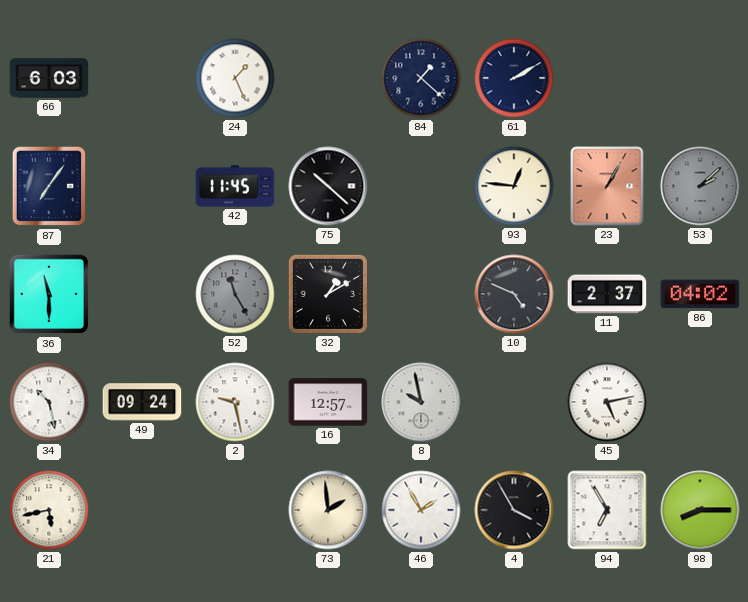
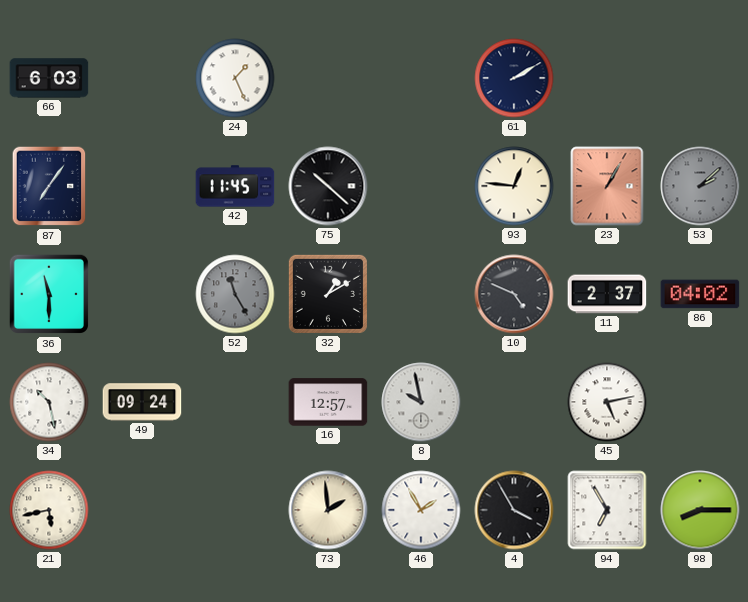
84: 1:22 -> none (421, 78)
2: 9:28 -> none (235, 402)
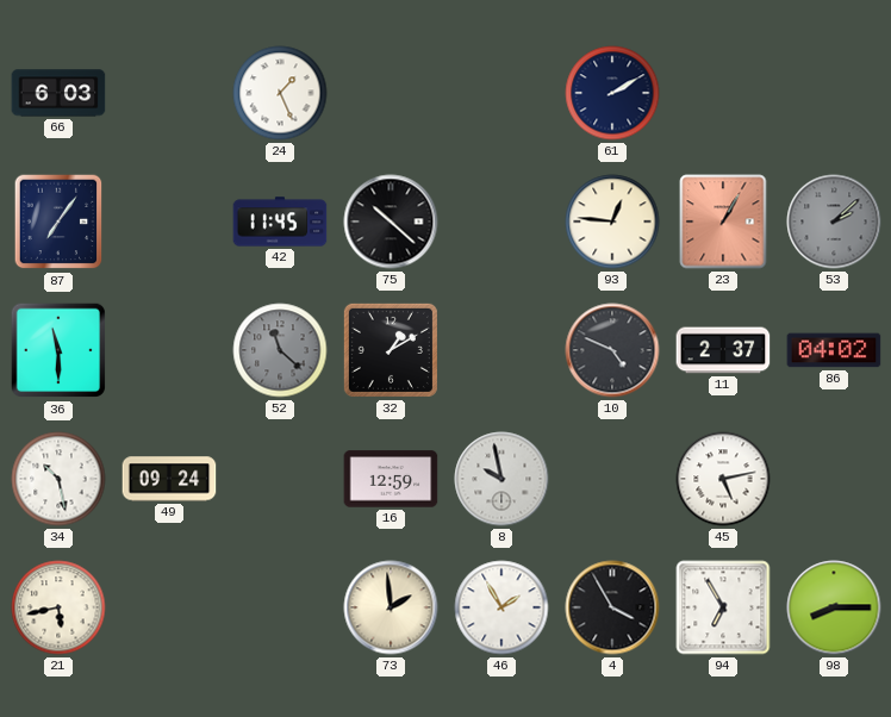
52: 11:25 -> 11:22 (280, 350)
16: 12:57 -> 12:59 (391, 479)
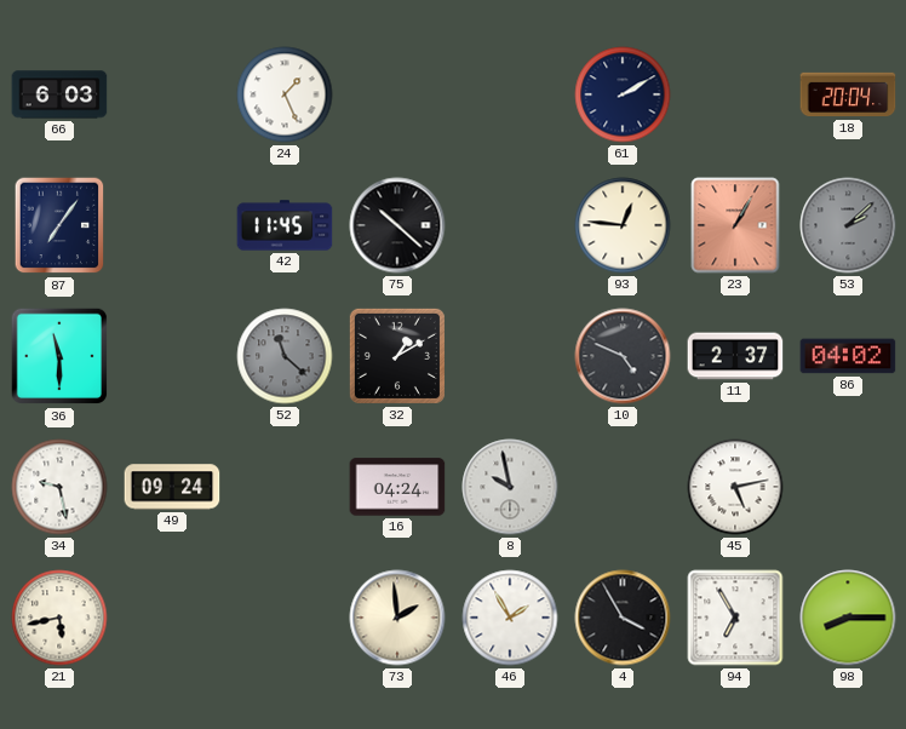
18: none -> 20:04 (848, 94)
34: 10:28 -> 9:28 (59, 487)
16: 12:59 -> 04:24 (397, 487)
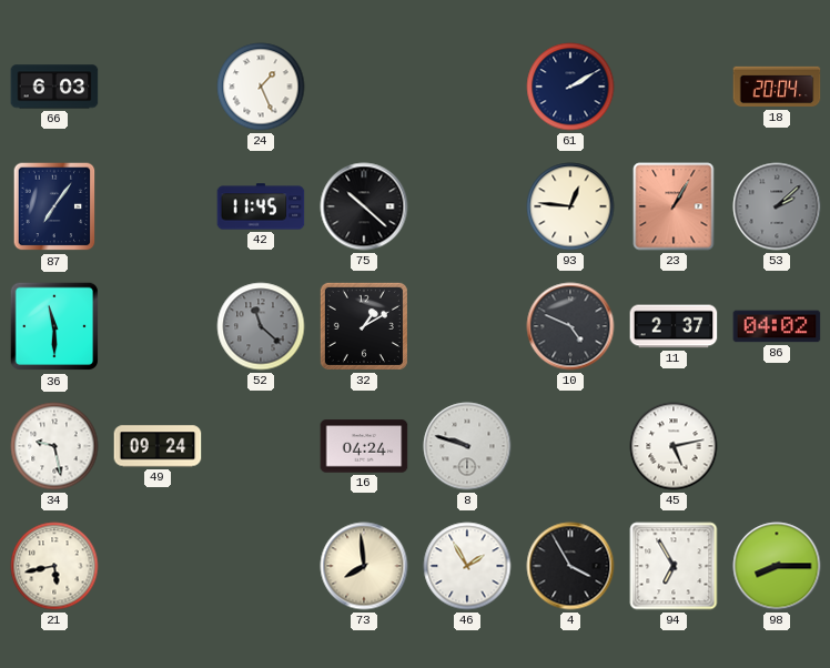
8: 9:58 -> 9:48 (467, 446)
73: 1:59 -> 7:59 (364, 566)
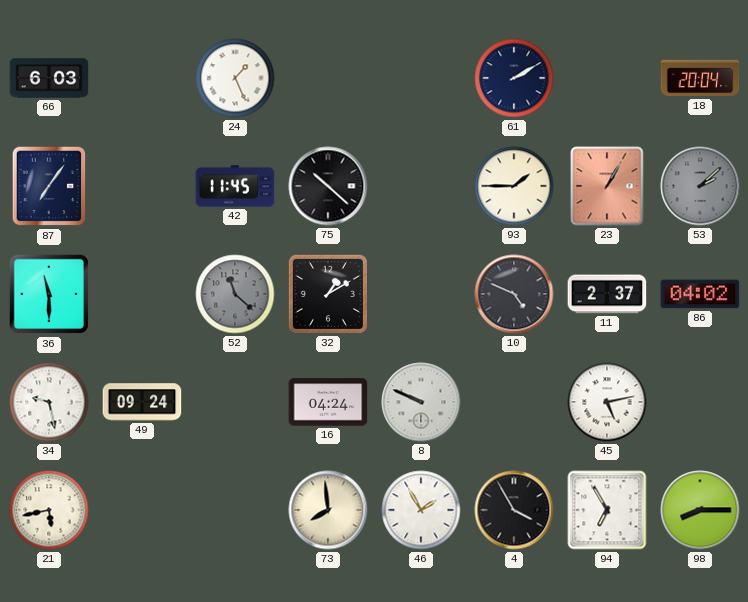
93: 12:46 -> 1:45 (514, 186)
8: 9:48 -> 9:49 (421, 402)
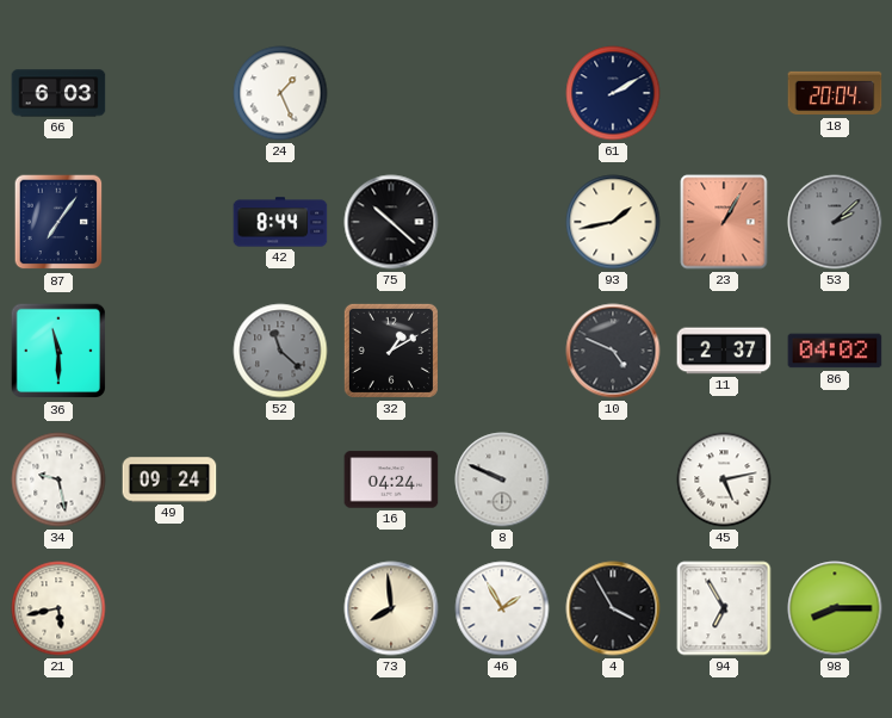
42: 11:45 -> 8:44 (280, 222)
93: 1:45 -> 1:43 (613, 222)
